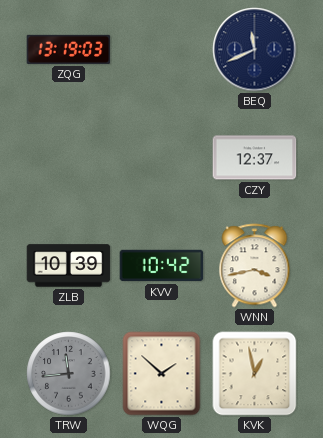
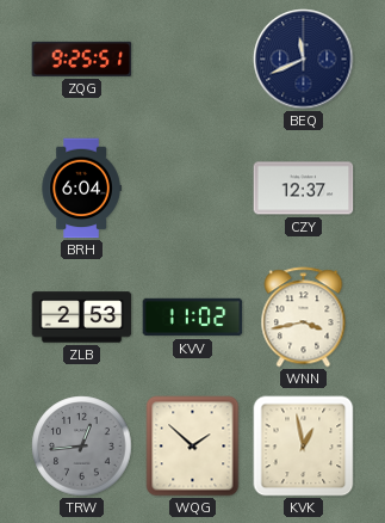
ZQG: 13:19 -> 9:25 (82, 59)
BRH: none -> 6:04 (81, 189)
ZLB: 10:39 -> 2:53 (82, 318)
KVV: 10:42 -> 11:02 (193, 318)
TRW: 11:44 -> 12:44 (82, 447)
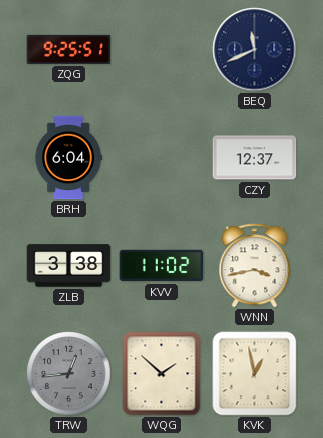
ZLB: 2:53 -> 3:38 (69, 266)
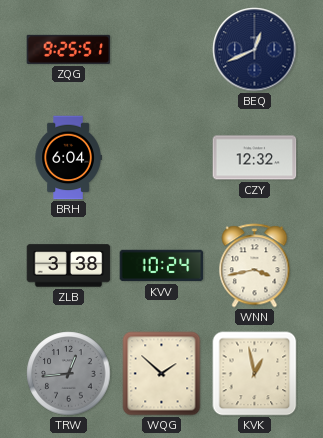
BEQ: 11:41 -> 12:41 (255, 50)
CZY: 12:37 -> 12:32 (255, 158)
KVV: 11:02 -> 10:24 (162, 266)
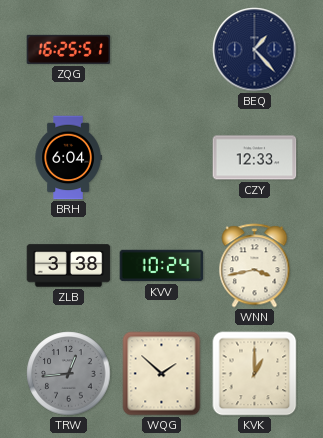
ZQG: 9:25 -> 16:25 (69, 49)
BEQ: 12:41 -> 1:23 (255, 50)
CZY: 12:32 -> 12:33 (255, 158)
KVK: 12:58 -> 1:00 (255, 374)
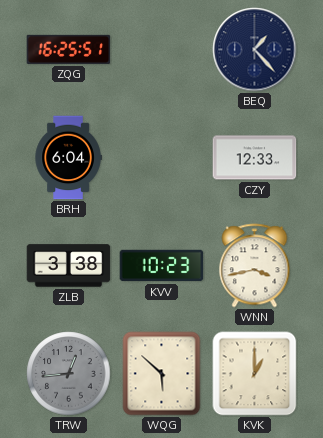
KVV: 10:24 -> 10:23 (162, 266)
WQG: 1:52 -> 5:52 (162, 374)
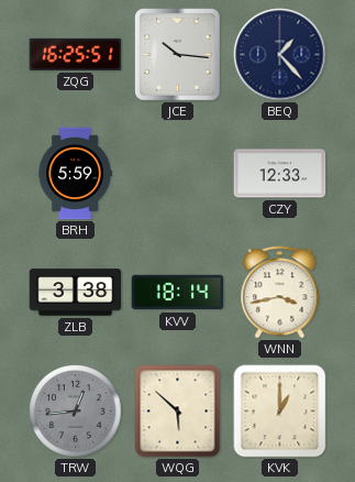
JCE: none -> 10:16 (178, 55)
BRH: 6:04 -> 5:59 (75, 174)
KVV: 10:23 -> 18:14 (178, 293)
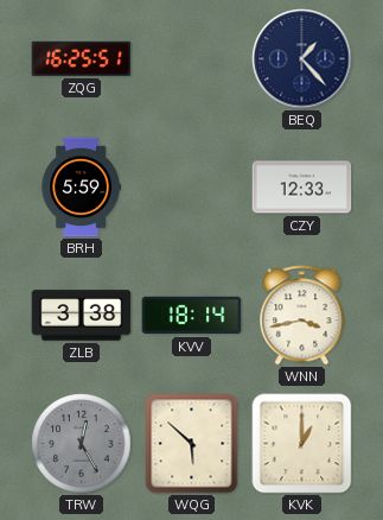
JCE: 10:16 -> none (178, 55)
TRW: 12:44 -> 12:25 (82, 444)
